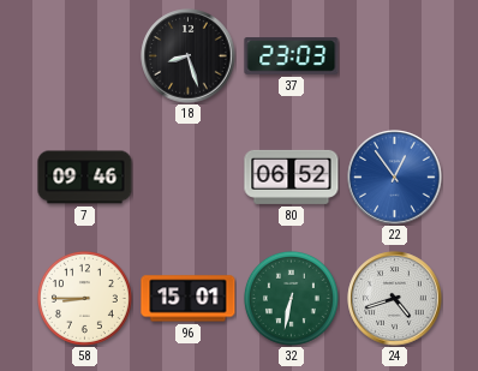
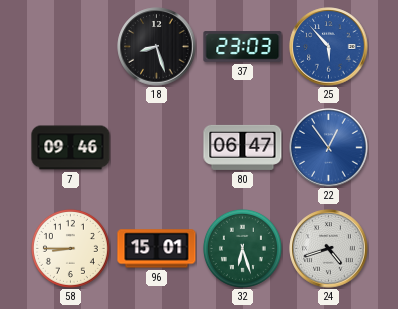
25: none -> 5:53 (329, 47)
80: 06:52 -> 06:47 (243, 147)
32: 6:32 -> 6:27 (242, 248)
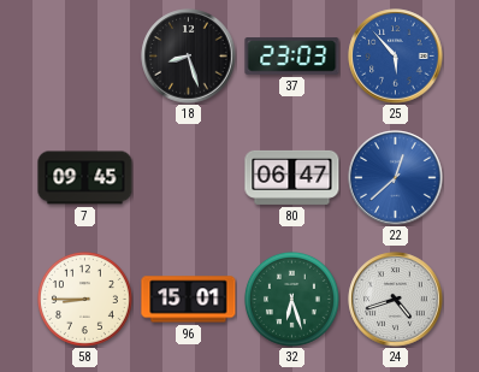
7: 09:46 -> 09:45 (85, 178)
22: 12:54 -> 12:38 (396, 178)
